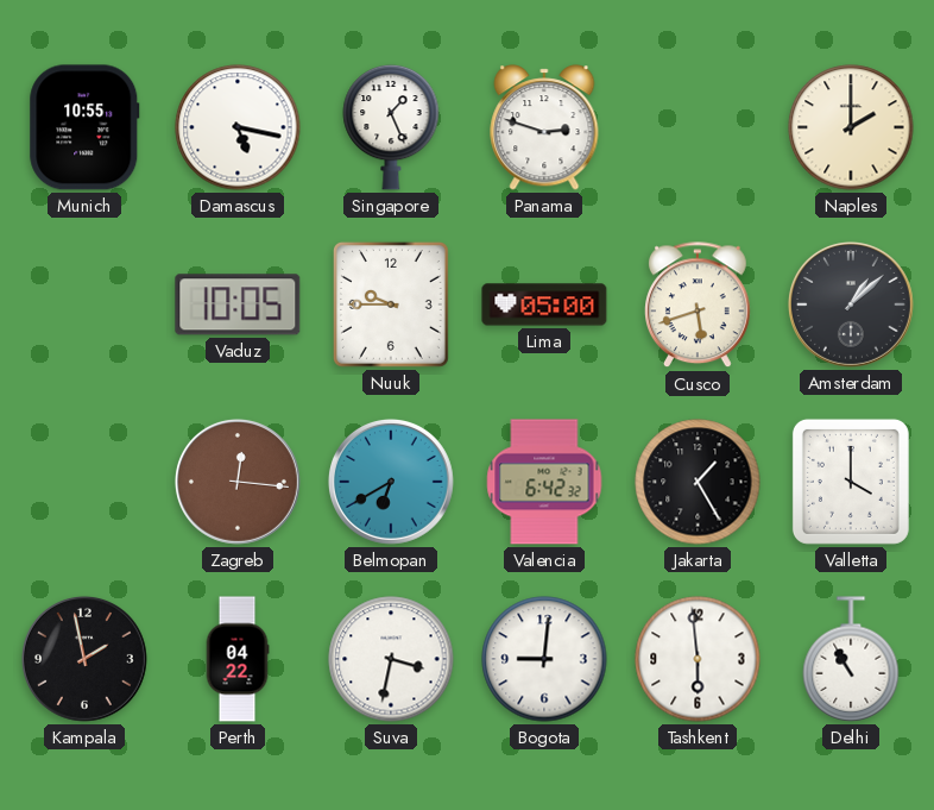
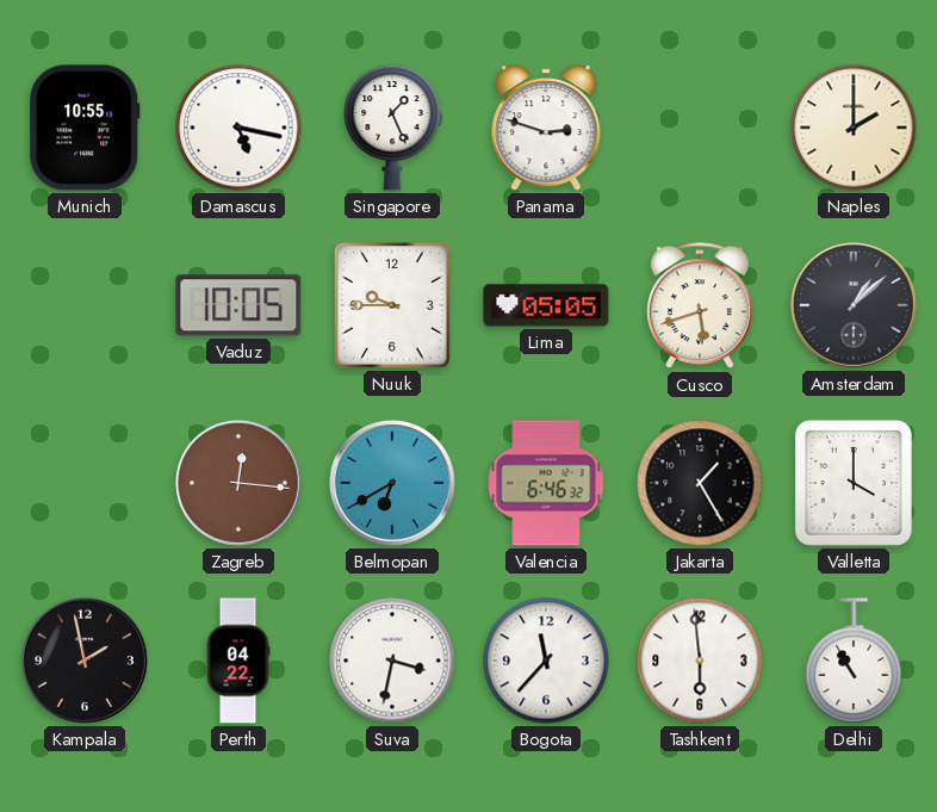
Lima: 05:00 -> 05:05 (546, 305)
Valencia: 6:42 -> 6:46 (546, 483)
Bogota: 9:01 -> 11:37 (546, 661)
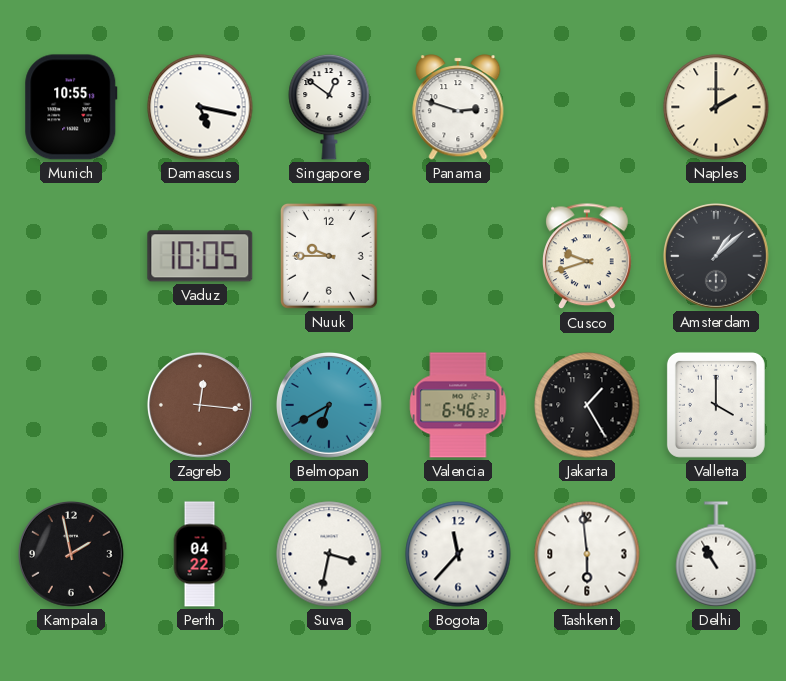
Singapore: 1:26 -> 12:51 (329, 107)
Lima: 05:05 -> none (546, 305)
Cusco: 5:42 -> 9:42 (588, 257)
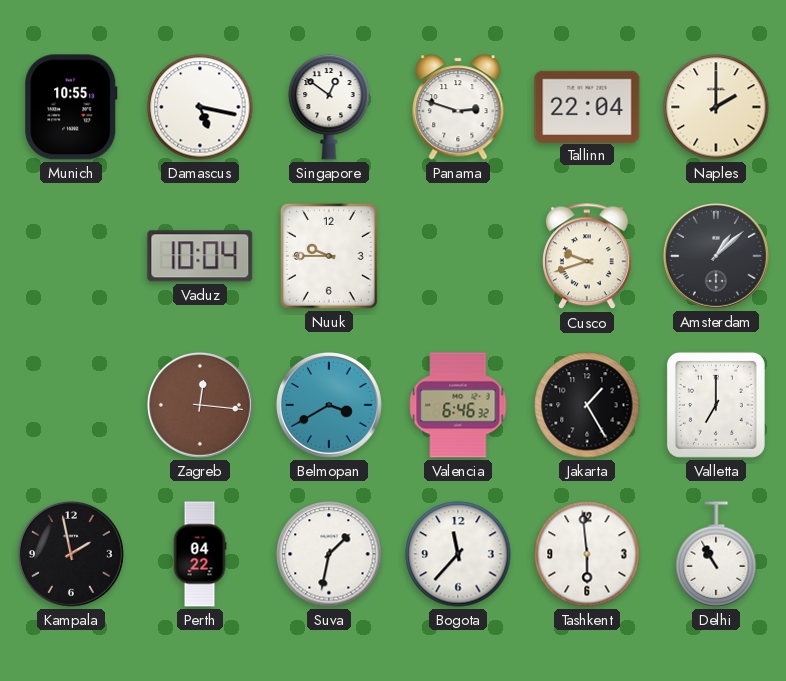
Tallinn: none -> 22:04 (587, 106)
Vaduz: 10:05 -> 10:04 (200, 256)
Belmopan: 6:40 -> 3:40 (329, 405)
Valletta: 4:00 -> 7:00 (716, 405)
Suva: 3:32 -> 1:32 (329, 554)
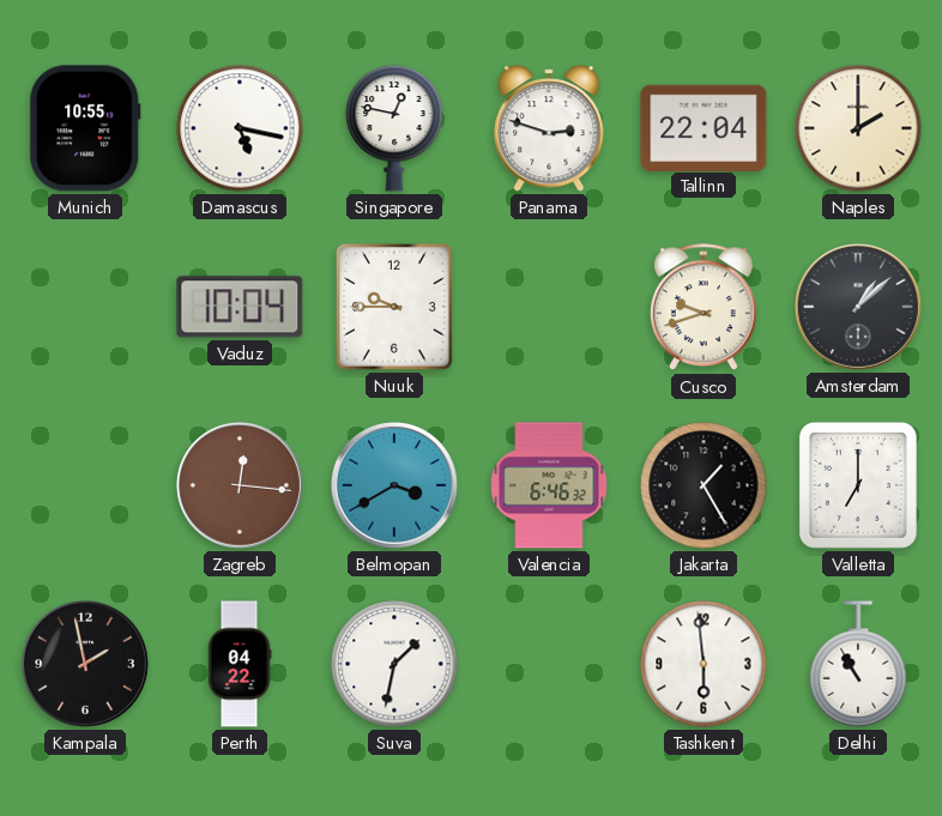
Singapore: 12:51 -> 12:47 (394, 128)
Bogota: 11:37 -> none (458, 554)
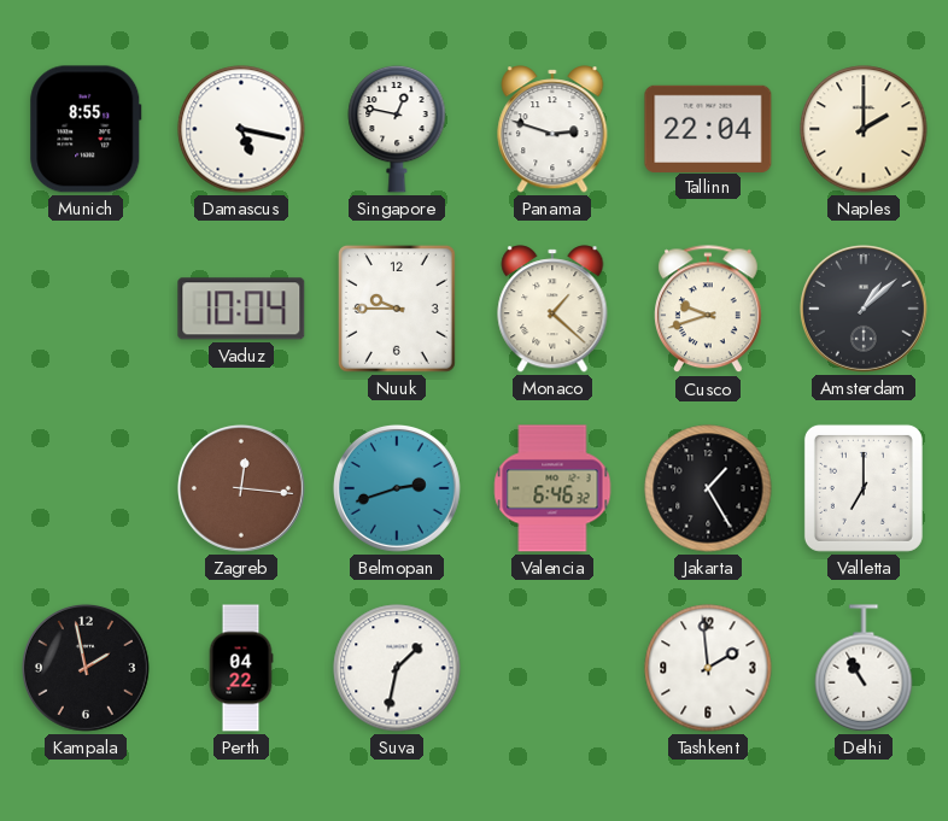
Munich: 10:55 -> 8:55 (86, 129)
Monaco: none -> 1:22 (552, 309)
Belmopan: 3:40 -> 2:42 (397, 488)
Tashkent: 5:59 -> 1:59 (708, 668)
